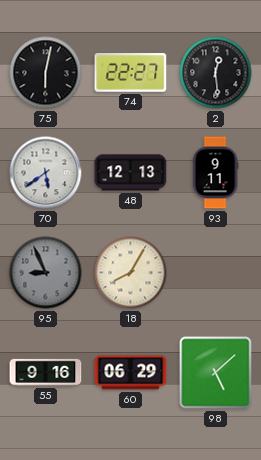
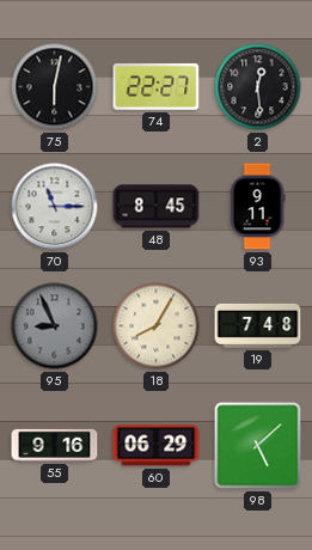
70: 5:39 -> 11:15 (55, 207)
48: 12:13 -> 8:45 (157, 207)
19: none -> 7:48 (258, 325)
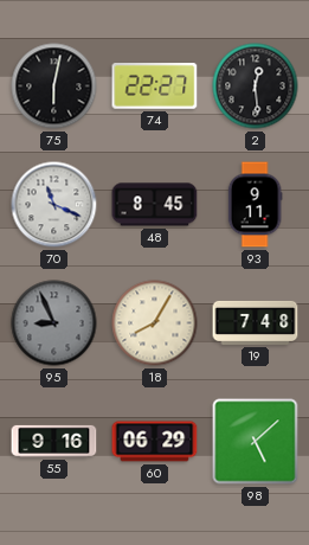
70: 11:15 -> 11:19 (54, 205)
